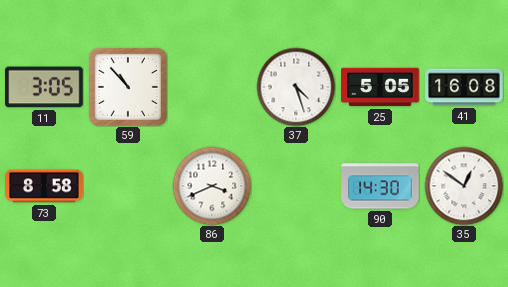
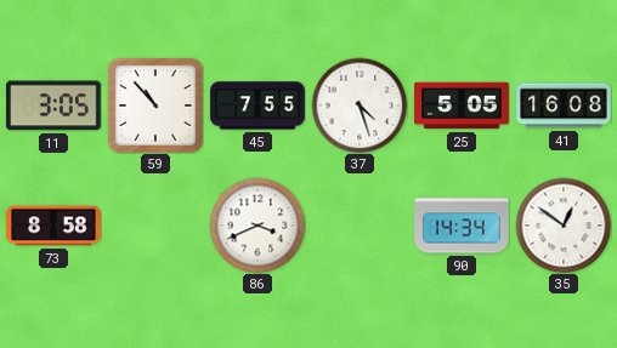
45: none -> 7:55 (257, 105)
90: 14:30 -> 14:34 (462, 226)
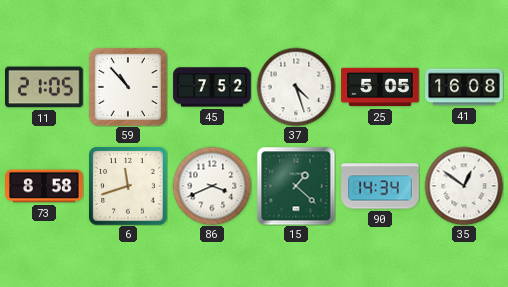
11: 3:05 -> 21:05 (45, 87)
45: 7:55 -> 7:52 (212, 87)
6: none -> 11:42 (128, 186)
15: none -> 1:22 (296, 186)
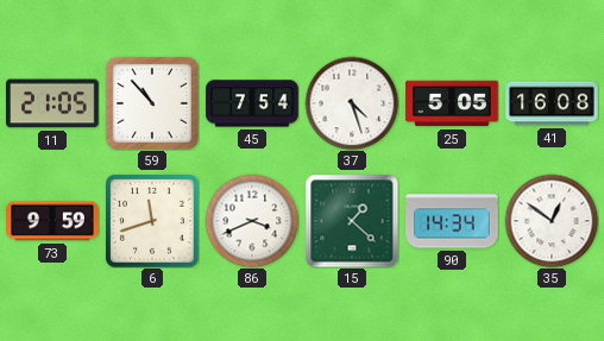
45: 7:52 -> 7:54 (252, 103)
73: 8:58 -> 9:59 (52, 221)
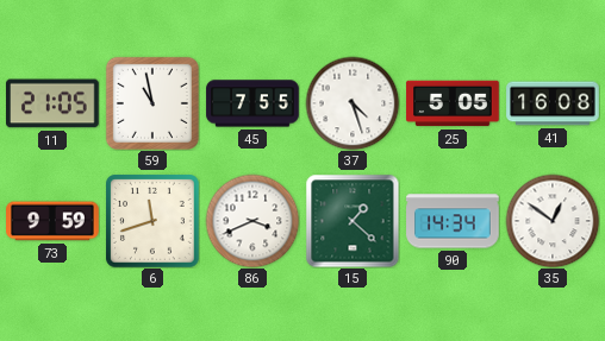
59: 10:53 -> 10:58 (152, 103)
45: 7:54 -> 7:55 (252, 103)
